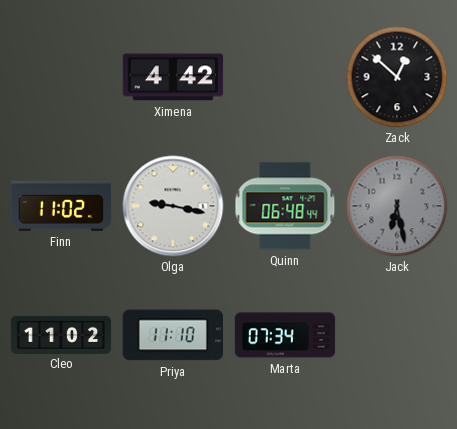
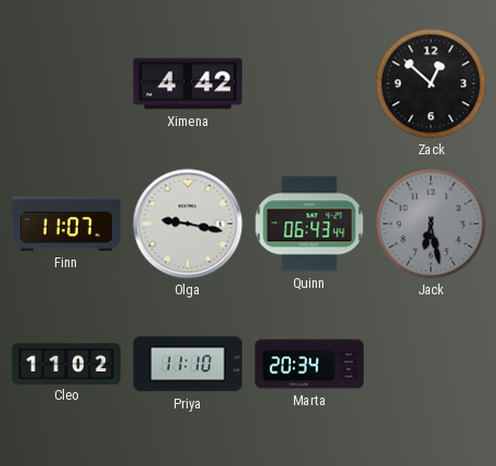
Finn: 11:02 -> 11:07 (66, 224)
Quinn: 06:48 -> 06:43 (309, 224)
Marta: 07:34 -> 20:34 (309, 364)
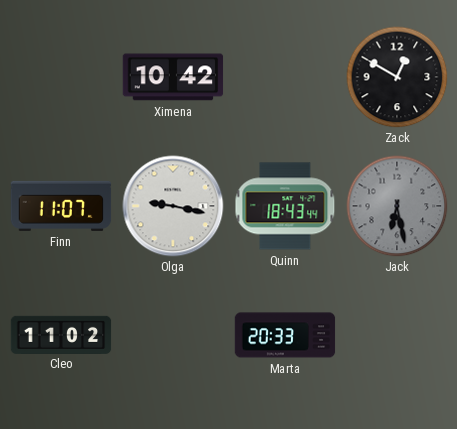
Ximena: 4:42 -> 10:42 (173, 77)
Zack: 12:52 -> 12:50 (397, 77)
Quinn: 06:43 -> 18:43 (285, 206)
Priya: 11:10 -> none (187, 364)
Marta: 20:34 -> 20:33 (285, 335)
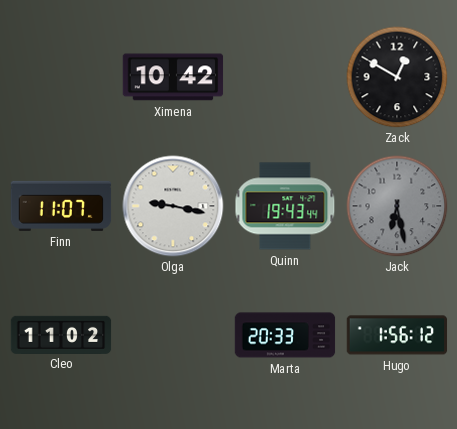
Quinn: 18:43 -> 19:43 (285, 206)
Hugo: none -> 1:56 (397, 335)
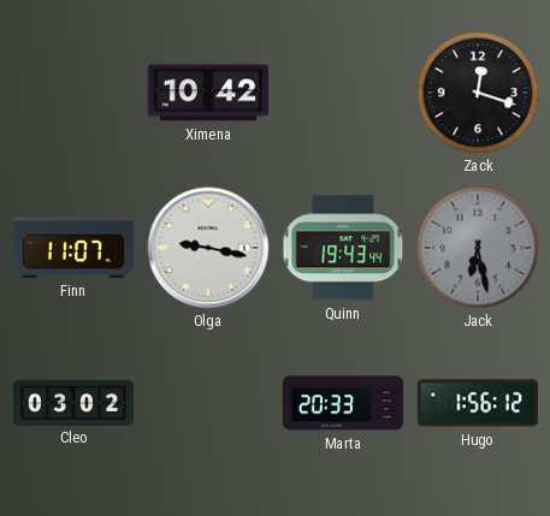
Zack: 12:50 -> 12:18 (478, 93)
Cleo: 11:02 -> 03:02 (73, 402)
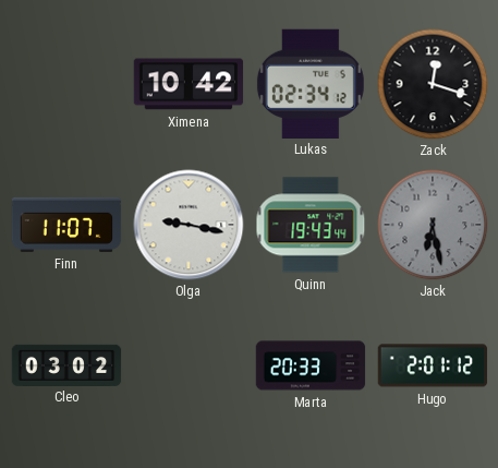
Lukas: none -> 02:34 (311, 83)
Hugo: 1:56 -> 2:01 (433, 365)
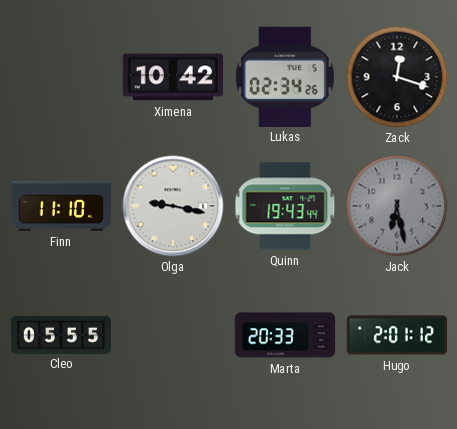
Lukas: 02:34:12 -> 02:34:26 (285, 76)
Finn: 11:07 -> 11:10 (61, 206)
Cleo: 03:02 -> 05:55 (61, 334)
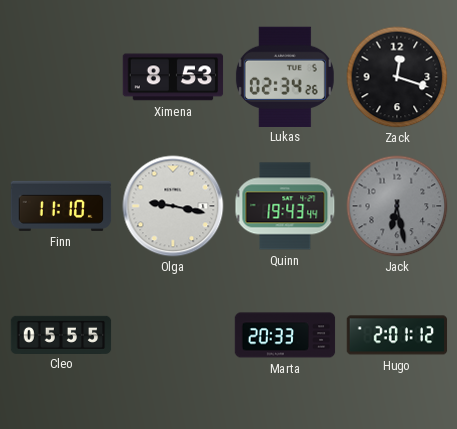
Ximena: 10:42 -> 8:53 (173, 77)
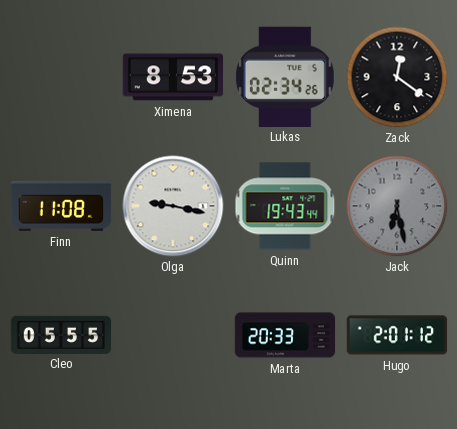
Zack: 12:18 -> 12:21 (397, 77)
Finn: 11:10 -> 11:08 (61, 206)
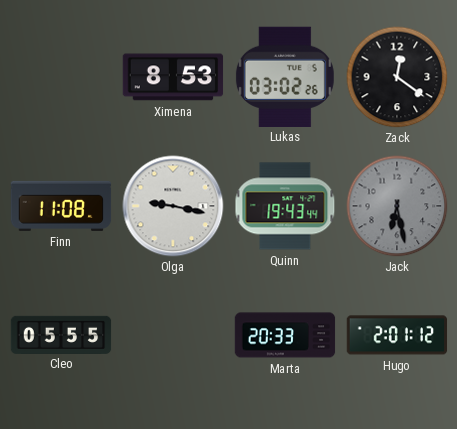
Lukas: 02:34 -> 03:02 (285, 76)
